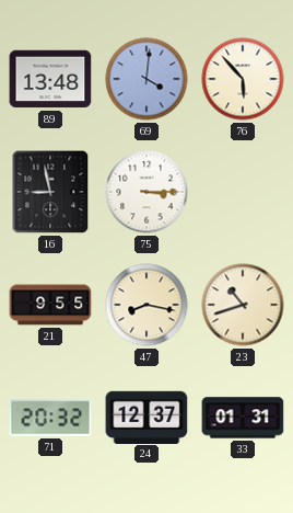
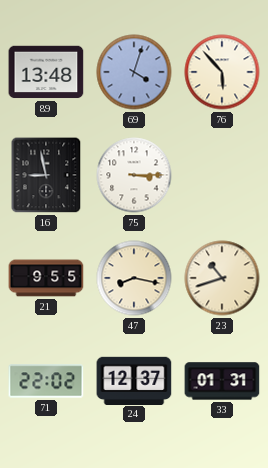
69: 4:01 -> 4:03 (134, 72)
71: 20:32 -> 22:02 (46, 381)
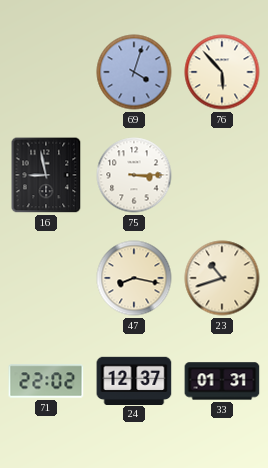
89: 13:48 -> none (46, 72)
21: 9:55 -> none (46, 278)
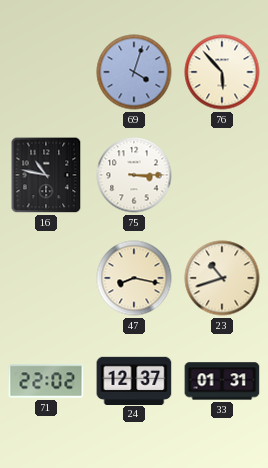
16: 8:58 -> 10:47 (46, 175)
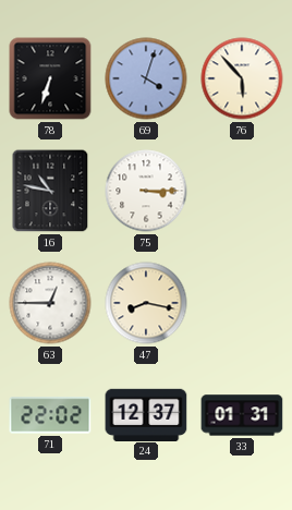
78: none -> 6:33 (50, 78)
63: none -> 12:45 (50, 303)
23: 10:42 -> none (222, 278)
